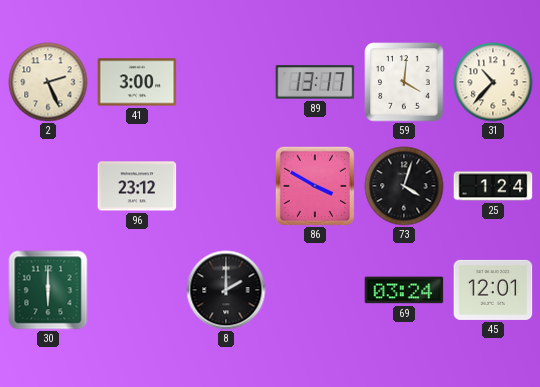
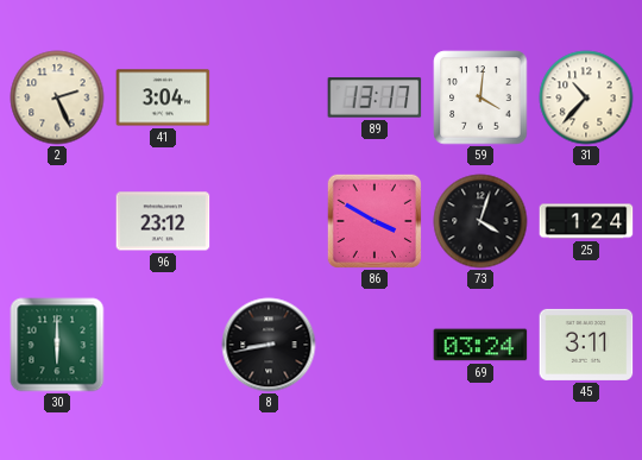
41: 3:00 -> 3:04 (163, 97)
8: 2:00 -> 8:43 (269, 345)
45: 12:01 -> 3:11 (586, 345)
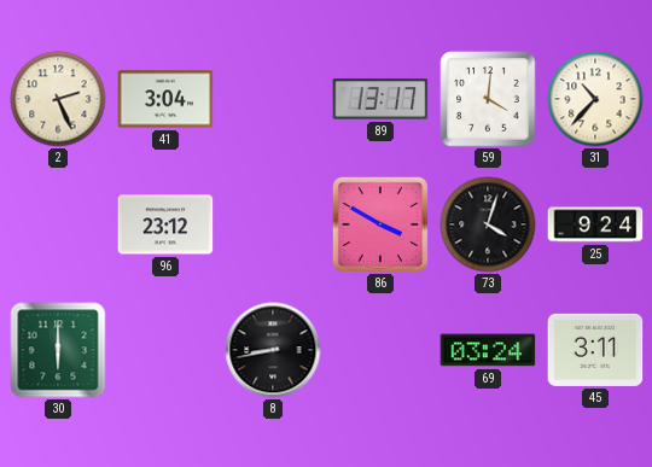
25: 1:24 -> 9:24 (595, 224)
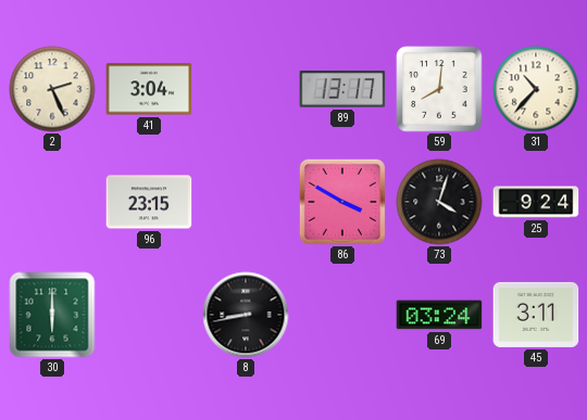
59: 4:01 -> 8:01 (439, 89)
96: 23:12 -> 23:15 (149, 202)
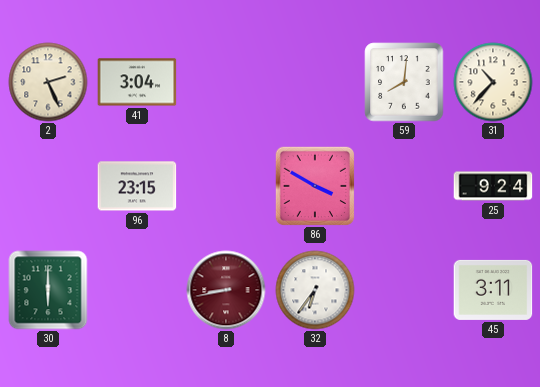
89: 13:17 -> none (342, 89)
73: 4:03 -> none (439, 202)
8 dial: black -> burgundy (226, 290)
32: none -> 6:36 (315, 290)
69: 03:24 -> none (439, 315)
